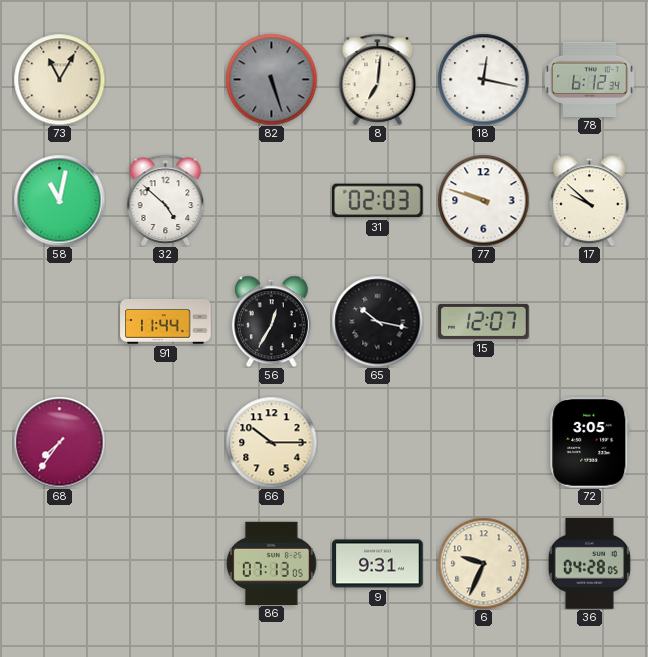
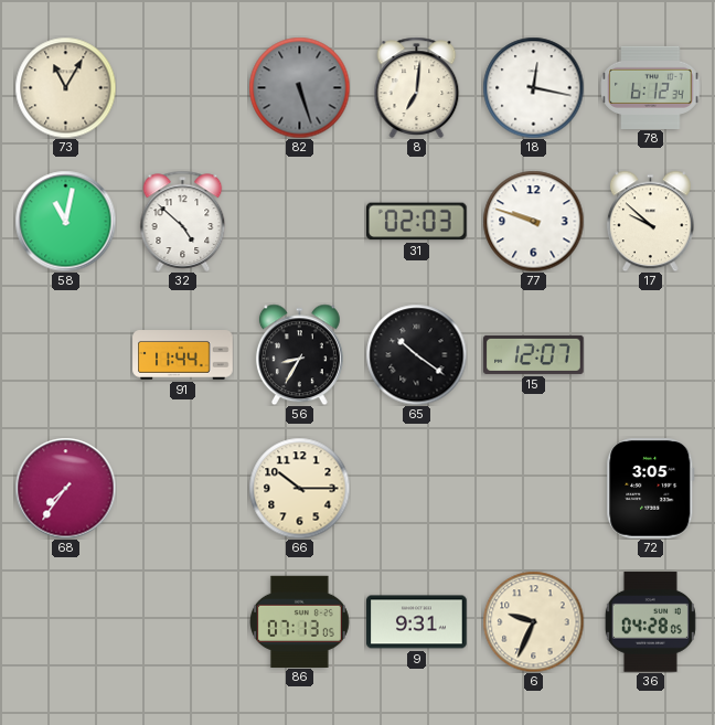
56: 12:35 -> 8:35 (299, 354)
65: 10:17 -> 10:21 (416, 354)
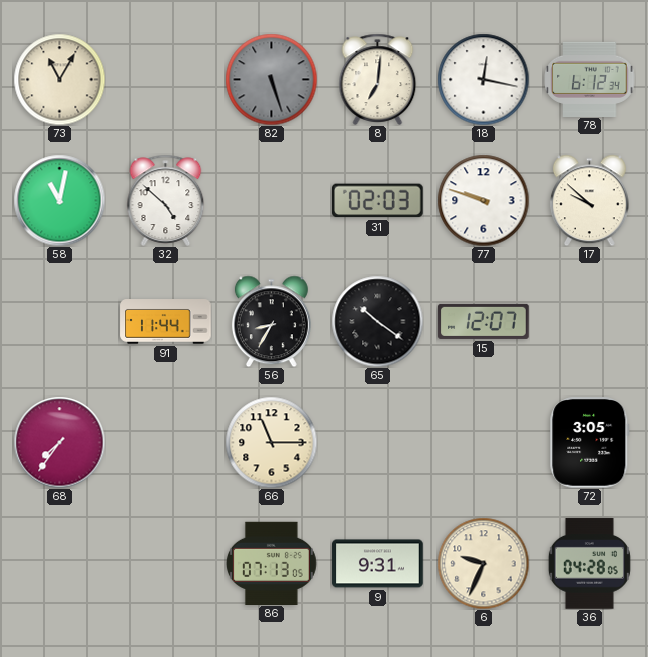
66: 10:15 -> 11:15 (271, 442)
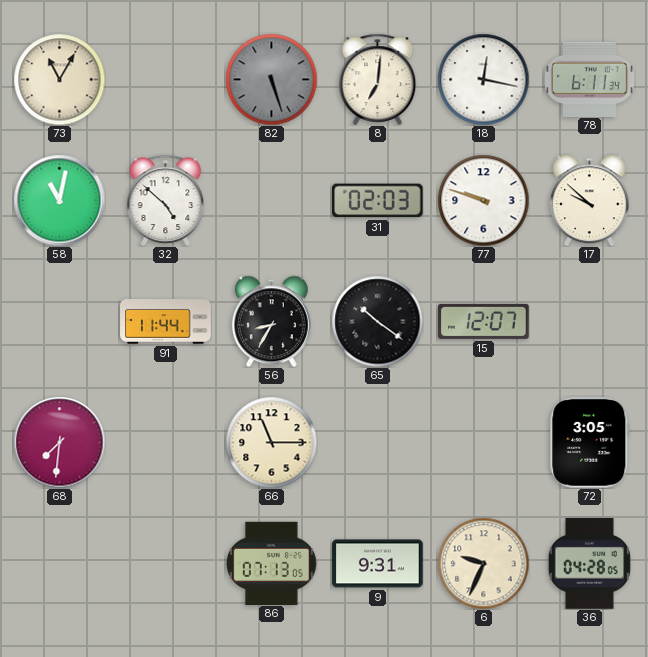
78: 6:12 -> 6:11 (589, 79)
68: 7:36 -> 7:31 (59, 442)
